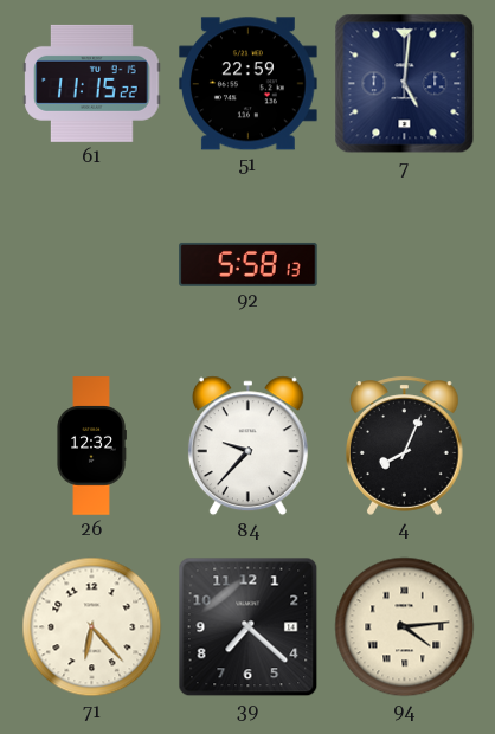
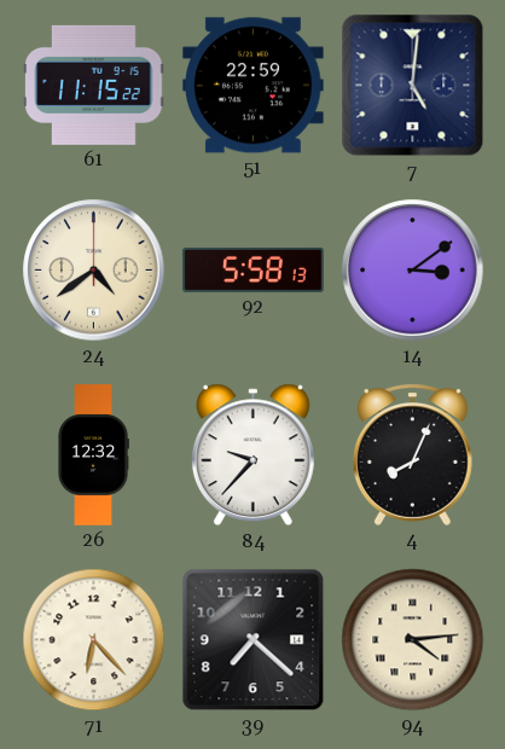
24: none -> 4:39 (94, 271)
14: none -> 3:09 (413, 271)
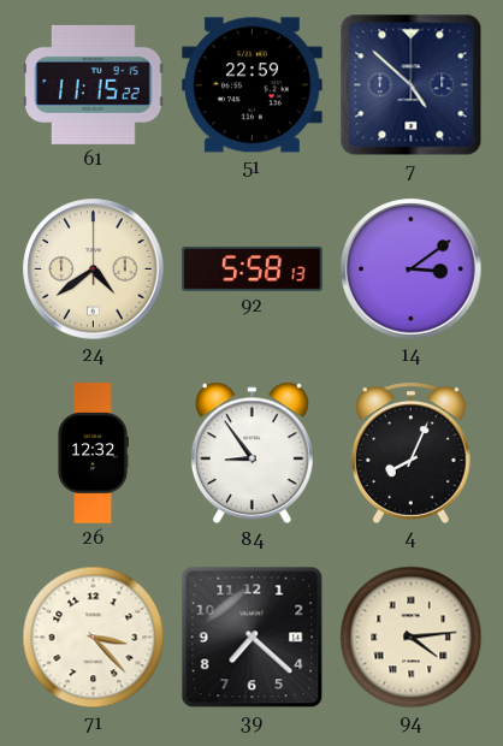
7: 5:01 -> 4:52 (412, 85)
84: 9:37 -> 8:54 (251, 454)
71: 6:23 -> 3:23 (94, 638)
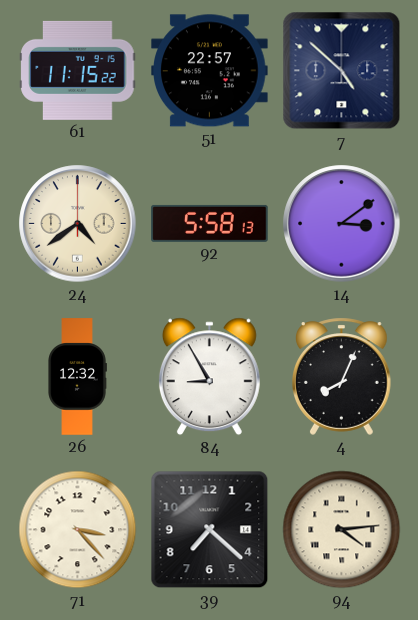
51: 22:59 -> 22:57 (210, 71)
84: 8:54 -> 8:55 (209, 377)
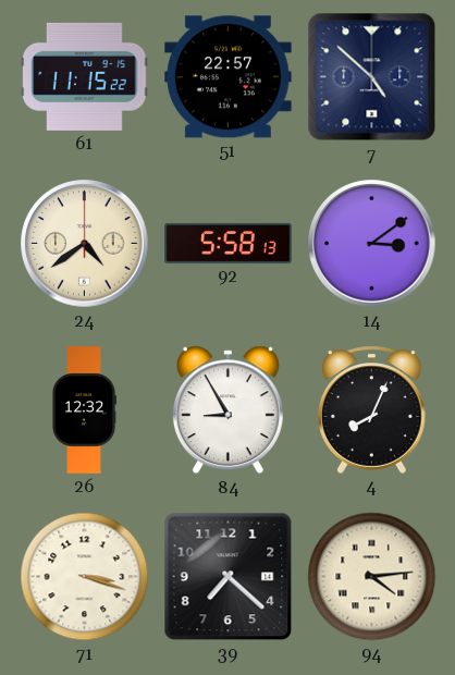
71: 3:23 -> 3:18 (85, 577)
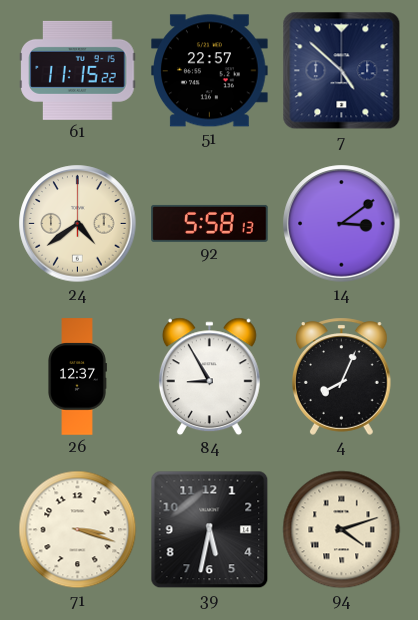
26: 12:32 -> 12:37 (77, 377)
39: 7:22 -> 5:32 (210, 530)
94: 4:14 -> 4:12 (342, 530)
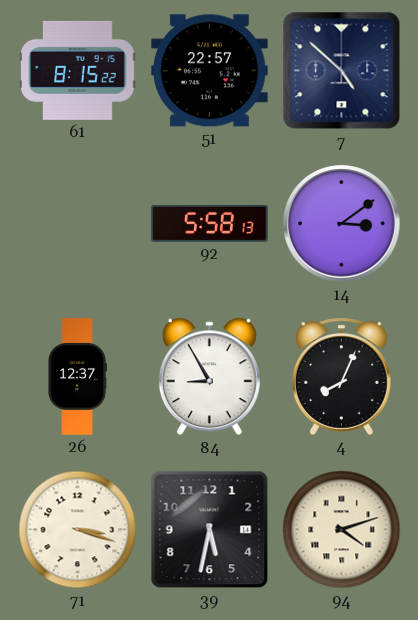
61: 11:15 -> 8:15 (78, 70)
24: 4:39 -> none (78, 224)
